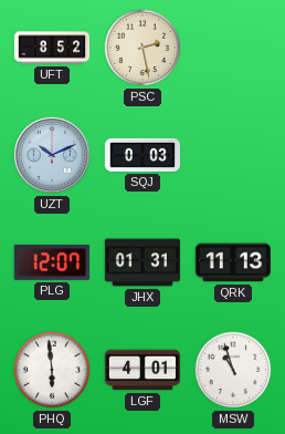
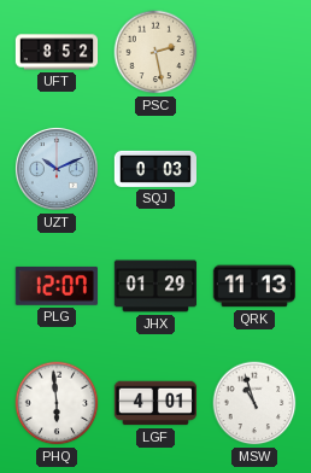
JHX: 01:31 -> 01:29 (154, 286)
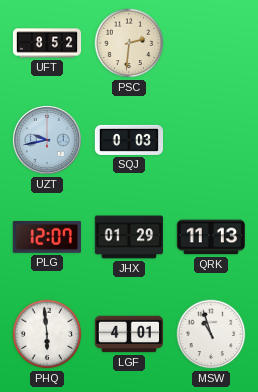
PSC: 2:28 -> 2:31 (129, 43)
UZT: 10:11 -> 9:43 (47, 140)
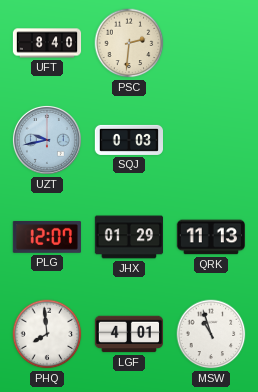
UFT: 8:52 -> 8:40 (47, 43)
PHQ: 5:59 -> 7:59 (47, 334)
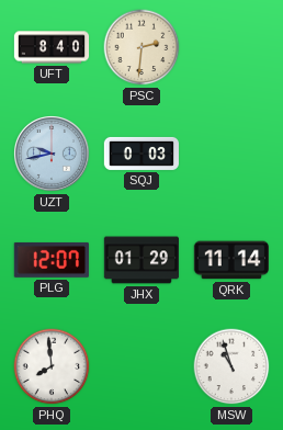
QRK: 11:13 -> 11:14 (230, 260)
LGF: 4:01 -> none (128, 334)
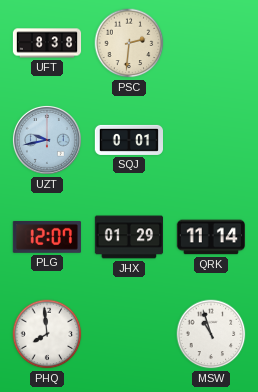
UFT: 8:40 -> 8:38 (47, 43)
SQJ: 0:03 -> 0:01 (128, 140)
